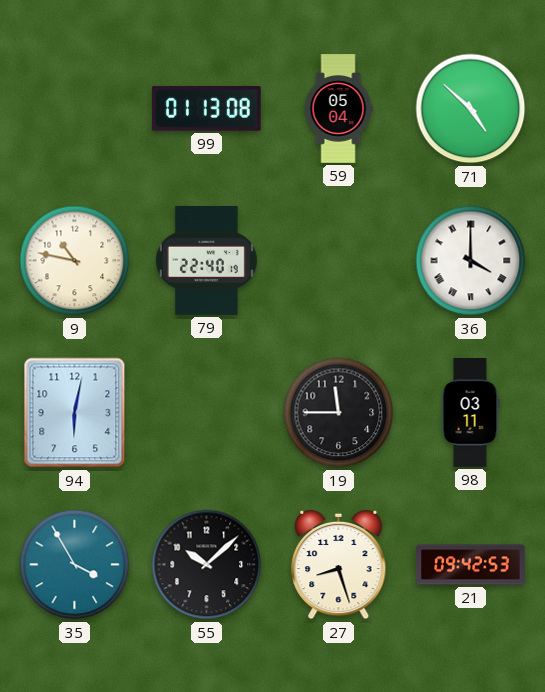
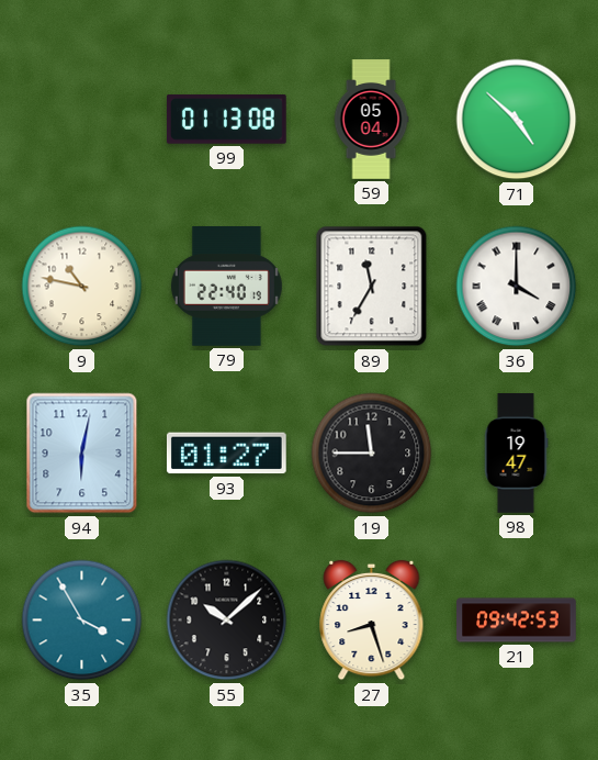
89: none -> 11:35 (372, 287)
93: none -> 01:27 (226, 454)
98: 03:11 -> 19:47 (516, 454)
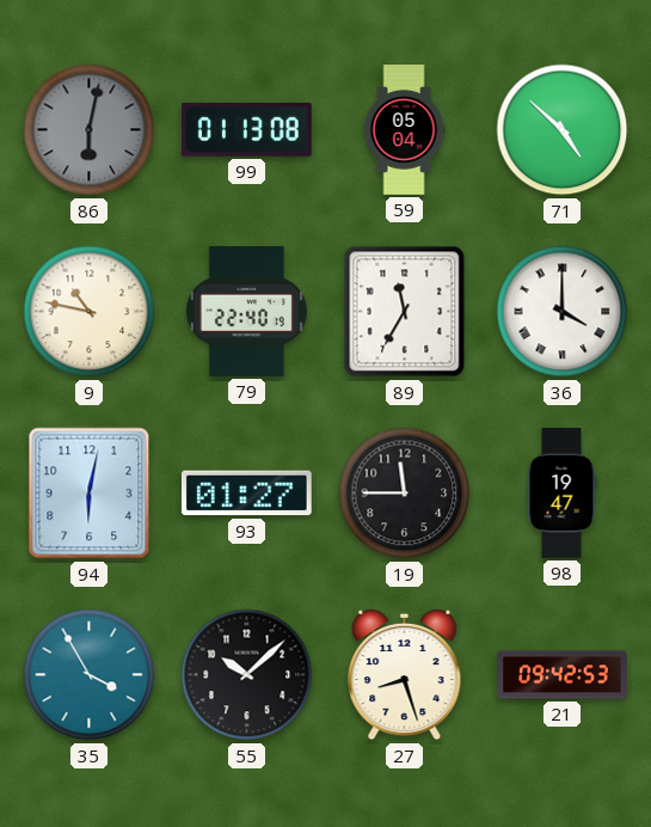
86: none -> 6:02 (90, 130)
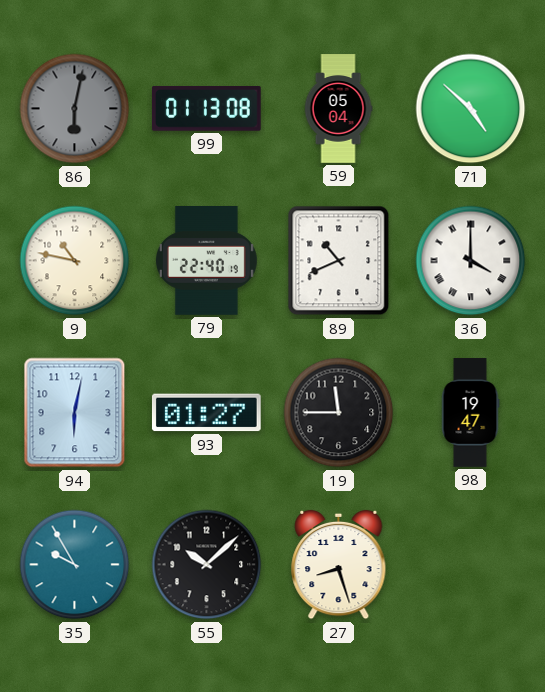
89: 11:35 -> 10:41 (339, 261)
35: 3:55 -> 9:55 (75, 565)
21: 09:42 -> none (563, 675)
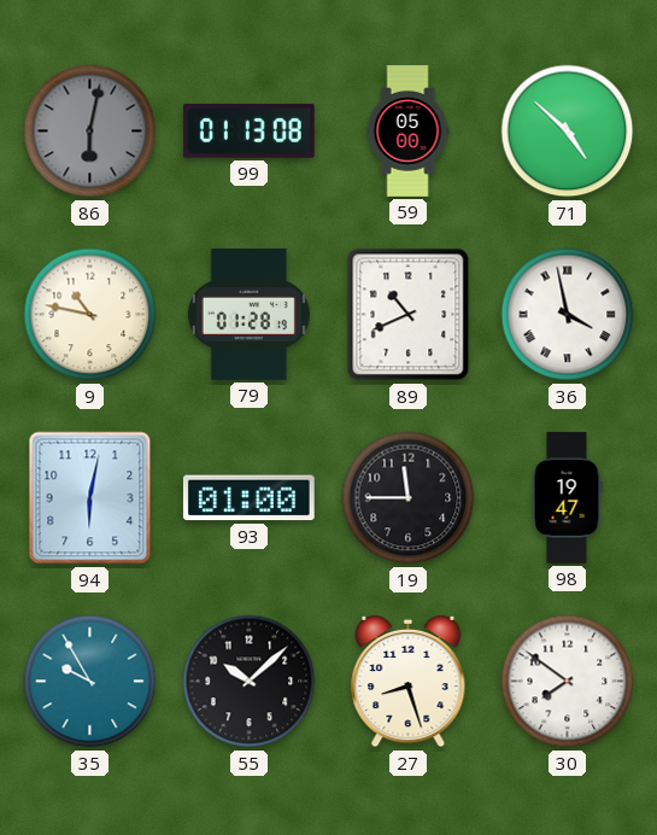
59: 05:04 -> 05:00 (407, 132)
79: 22:40 -> 01:28 (248, 315)
36: 4:00 -> 3:58 (568, 315)
93: 01:27 -> 01:00 (248, 498)
30: none -> 7:51 (568, 682)
